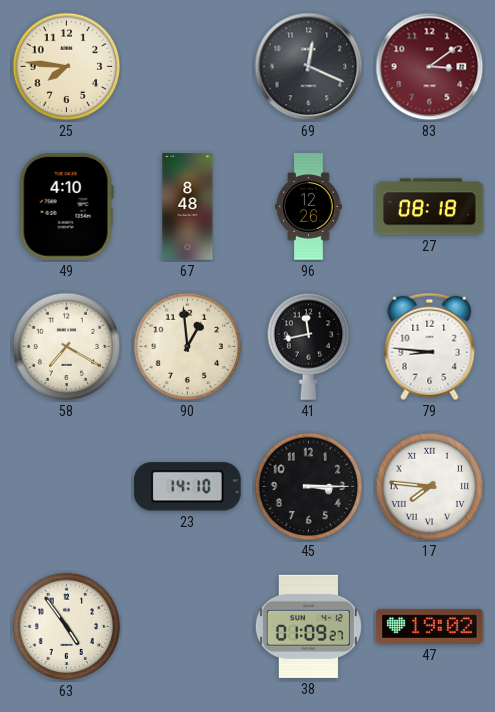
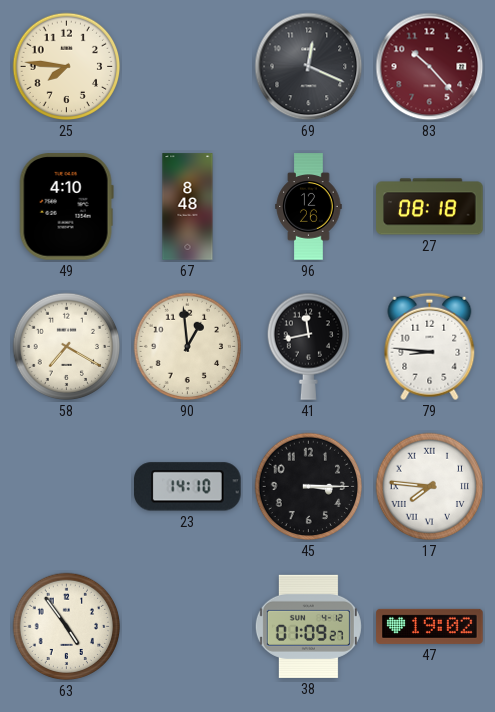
83: 3:09 -> 10:23 (430, 67)
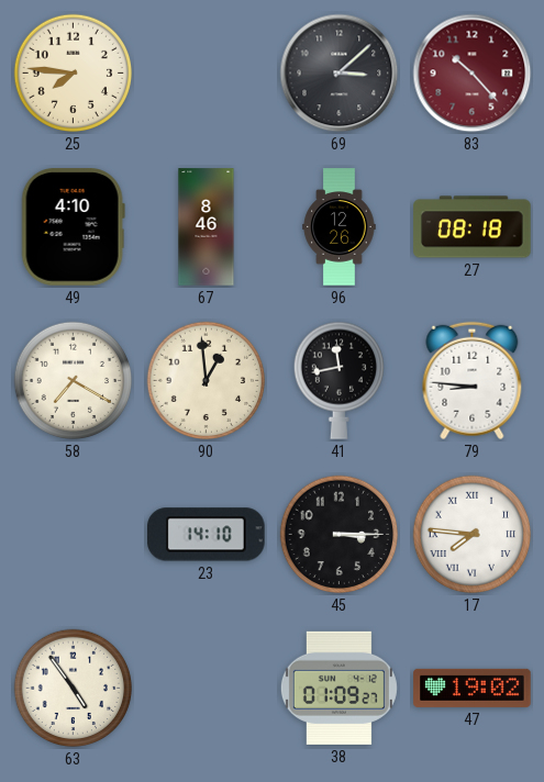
69: 12:19 -> 3:08 (340, 74)
67: 8:48 -> 8:46 (207, 227)
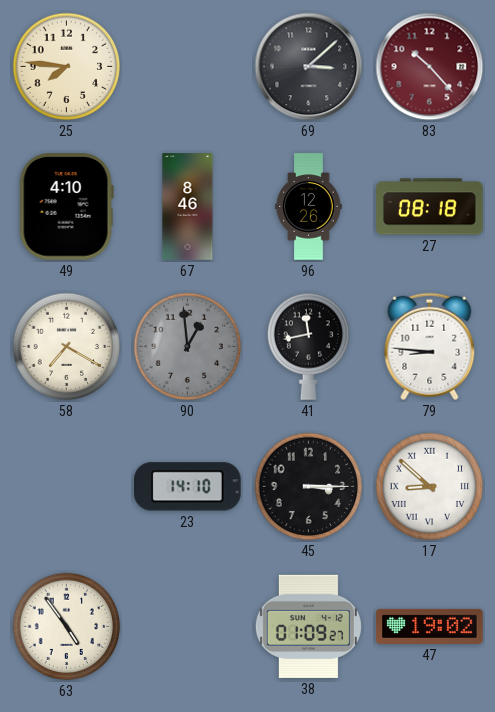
90 dial: cream -> grey (188, 347)
17: 7:46 -> 8:52 (430, 487)
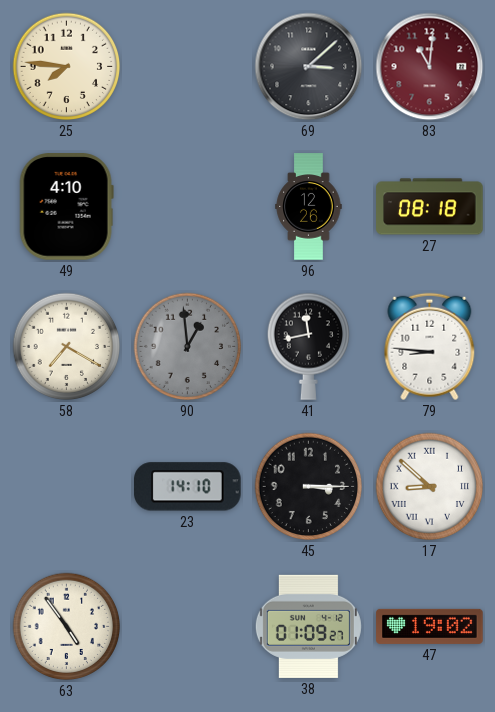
83: 10:23 -> 11:01 (430, 67)
67: 8:46 -> none (188, 207)
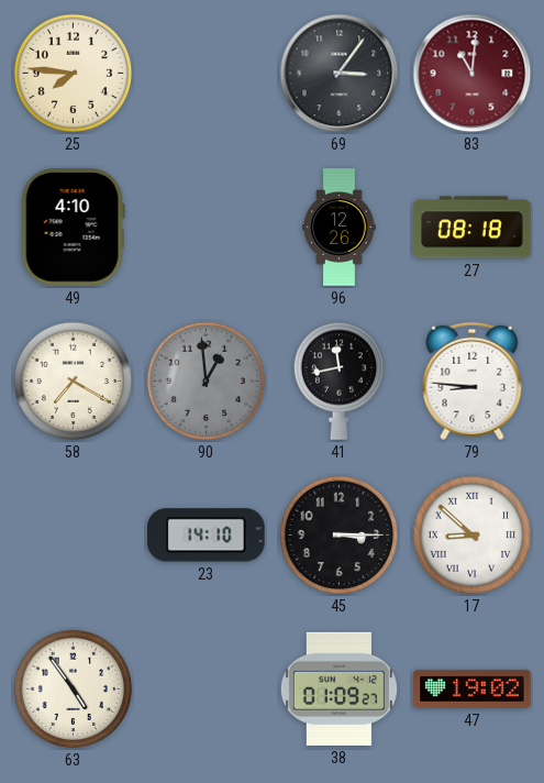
69: 3:08 -> 3:06 (340, 74)
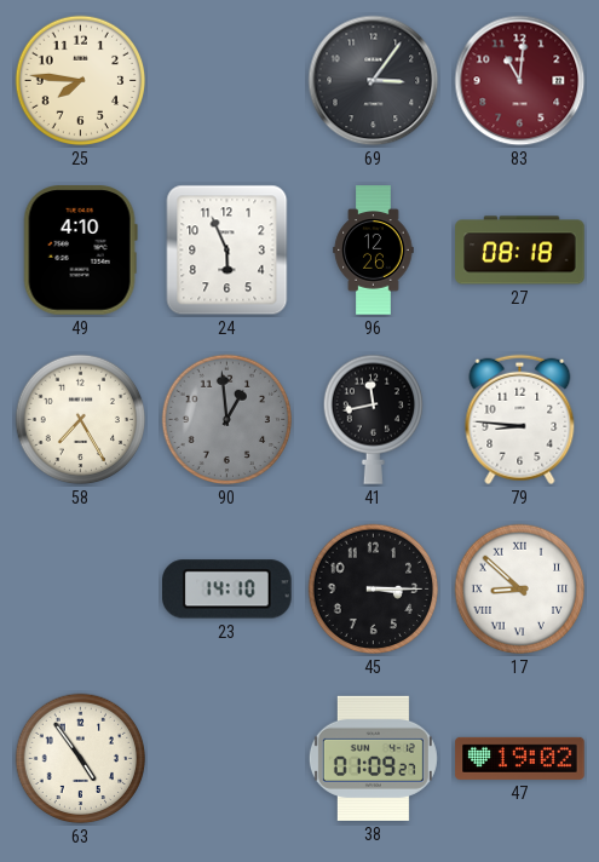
24: none -> 5:56 (227, 251)
58: 7:20 -> 7:25 (81, 420)
